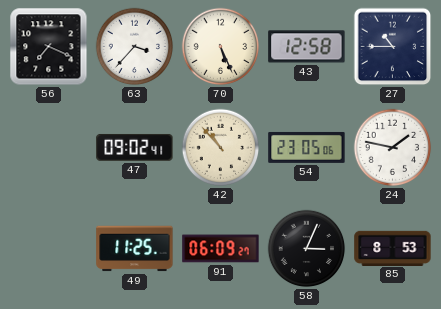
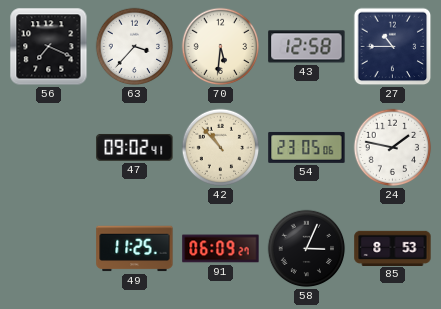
70: 5:26 -> 5:31 (221, 47)
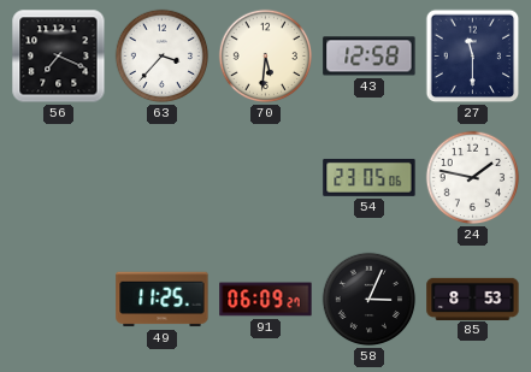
27: 10:45 -> 11:30 (473, 57)
47: 09:02 -> none (135, 147)
42: 10:53 -> none (221, 148)
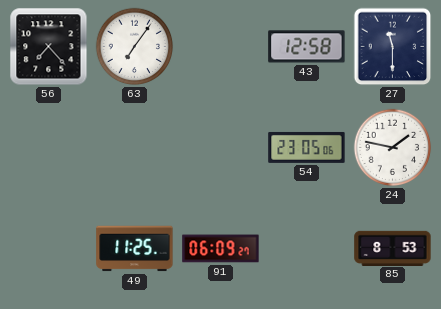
56: 7:19 -> 7:23 (49, 47)
63: 3:37 -> 7:06 (135, 47)
70: 5:31 -> none (266, 57)
58: 3:04 -> none (370, 300)
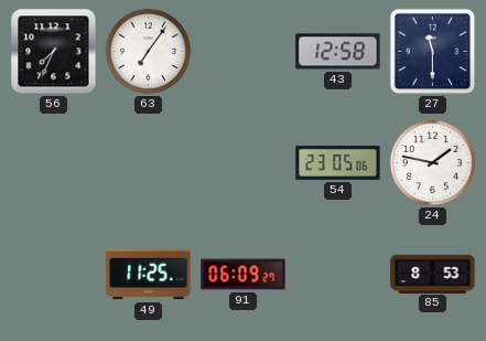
56: 7:23 -> 7:34 (54, 52)
